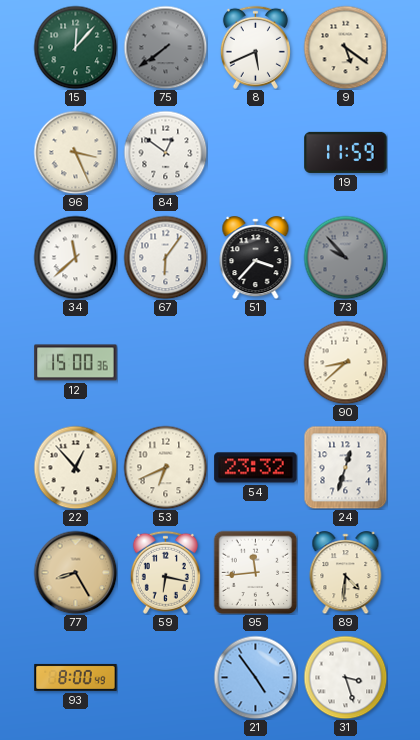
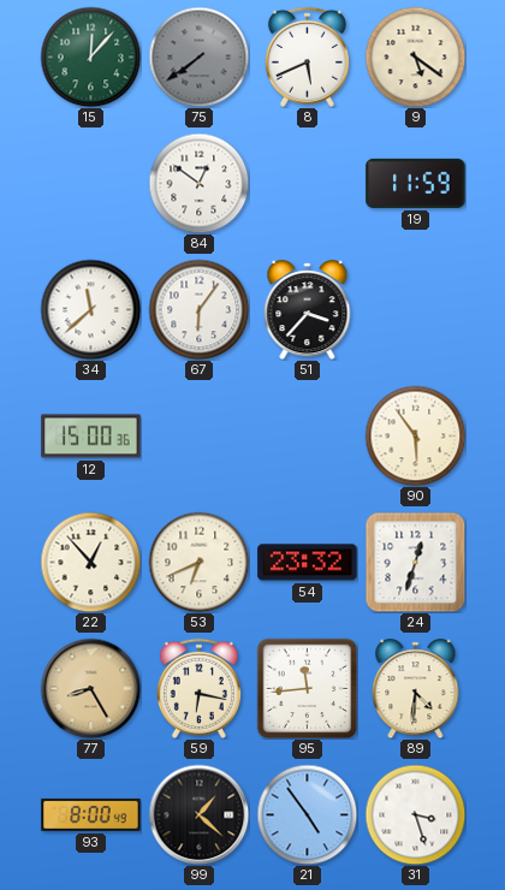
96: 3:26 -> none (75, 152)
73: 9:53 -> none (345, 257)
90: 8:38 -> 5:54 (415, 435)
99: none -> 1:22 (198, 814)
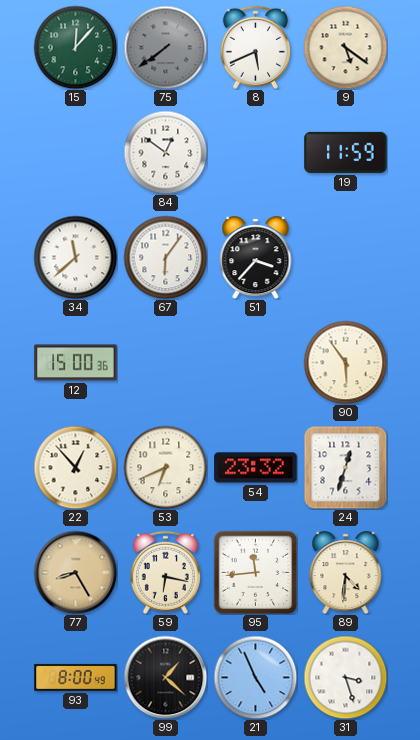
21: 4:54 -> 4:56 (255, 677)
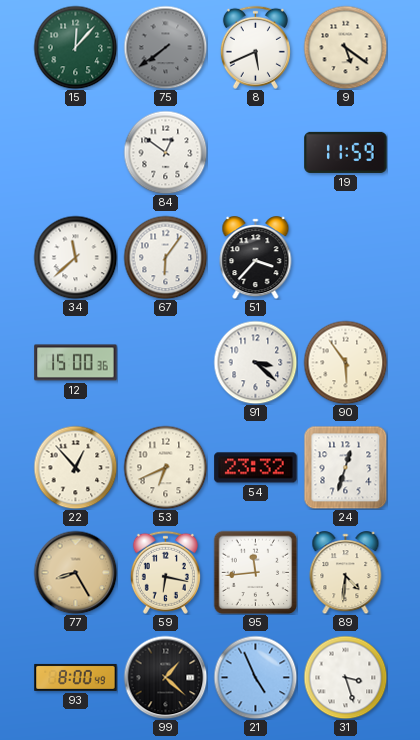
91: none -> 3:22 (255, 362)
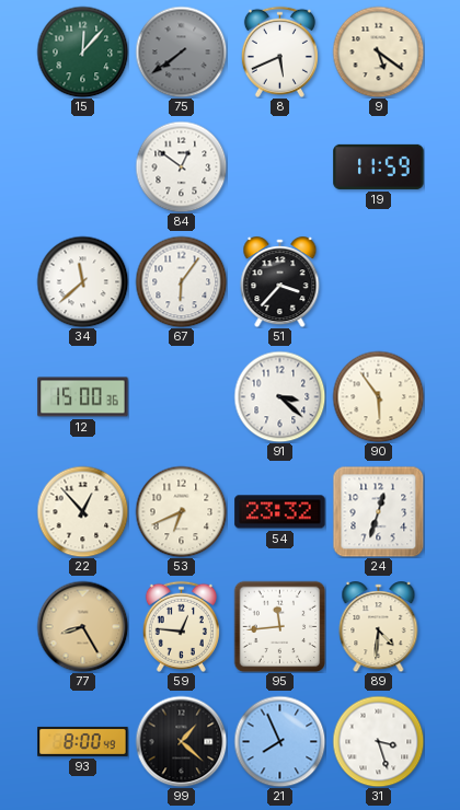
59: 6:17 -> 12:46 (181, 626)
21: 4:56 -> 7:56 (279, 741)
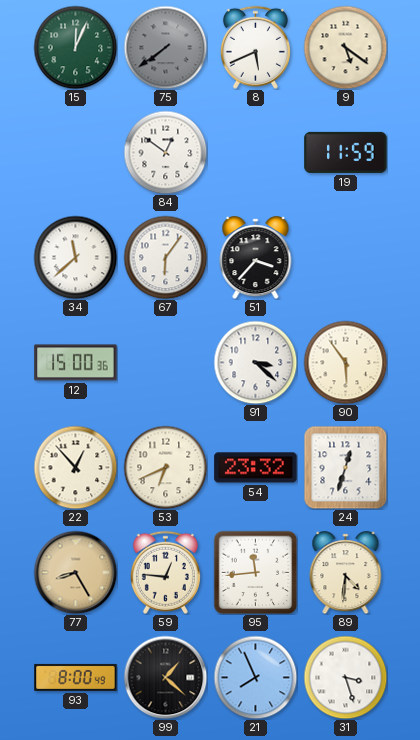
15: 12:07 -> 12:04 (75, 47)
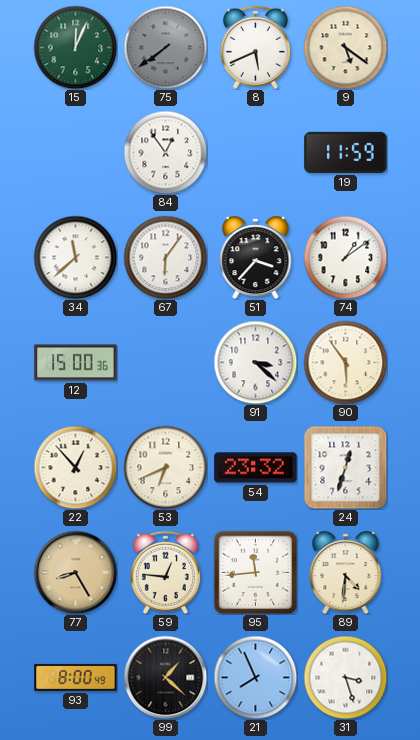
84: 12:51 -> 12:54 (165, 152)
74: none -> 1:09 (345, 257)
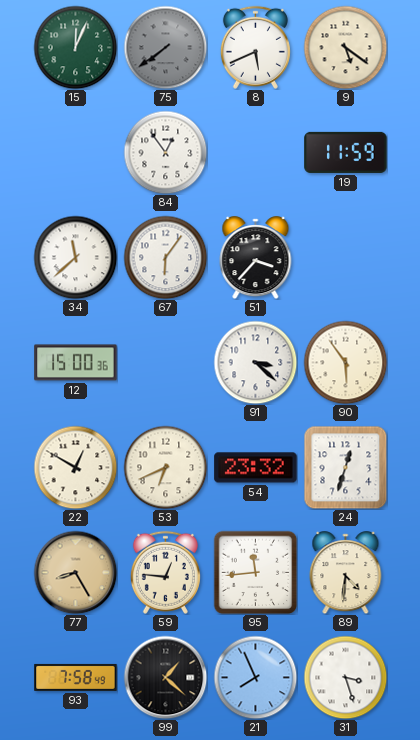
74: 1:09 -> none (345, 257)
22: 12:53 -> 12:50 (75, 467)
93: 8:00 -> 7:58 (76, 677)
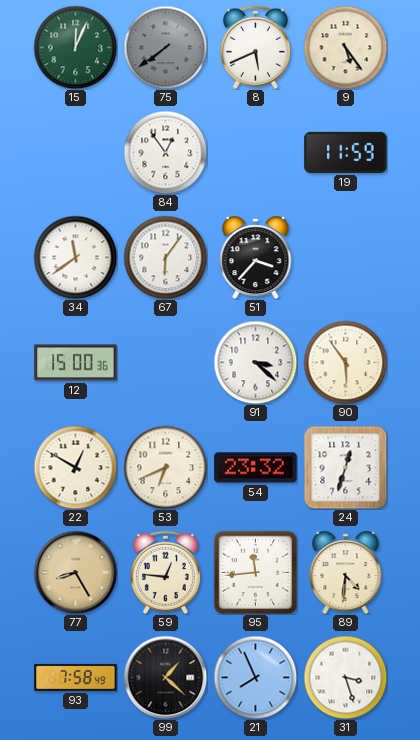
9: 5:21 -> 5:24 (345, 47)
34: 11:38 -> 11:39 (75, 257)
